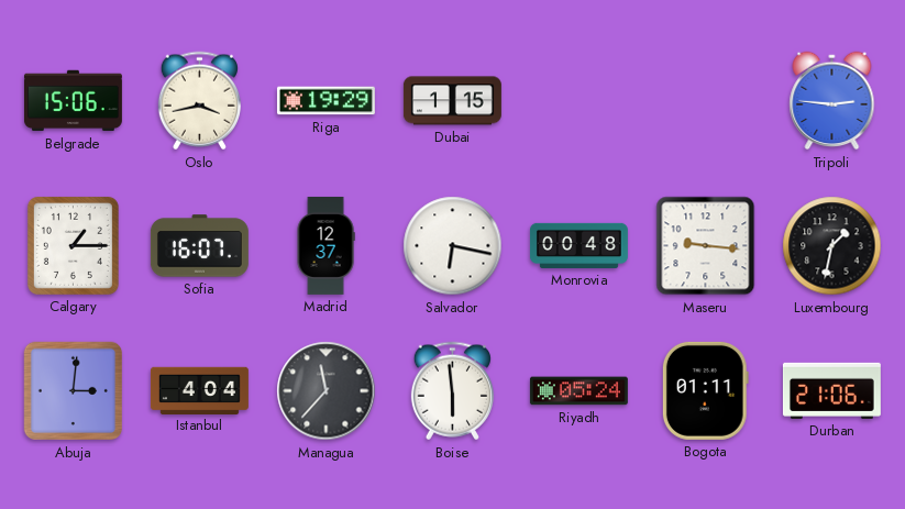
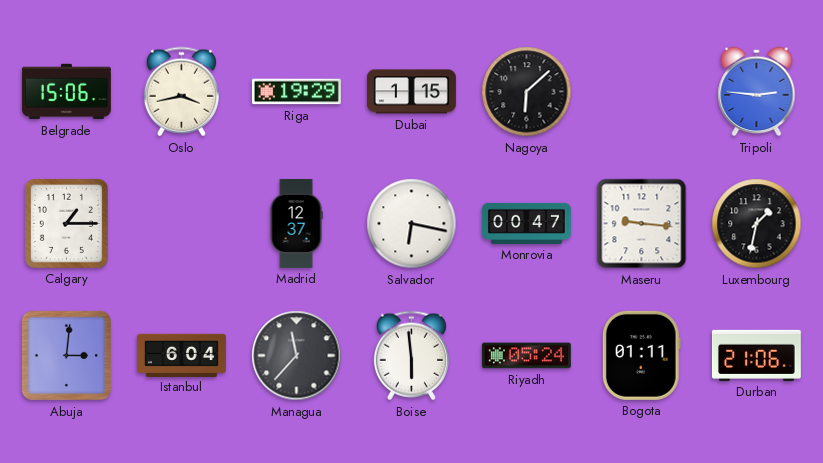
Nagoya: none -> 6:08 (527, 92)
Sofia: 16:07 -> none (199, 246)
Monrovia: 00:48 -> 00:47 (526, 223)
Istanbul: 4:04 -> 6:04 (181, 355)
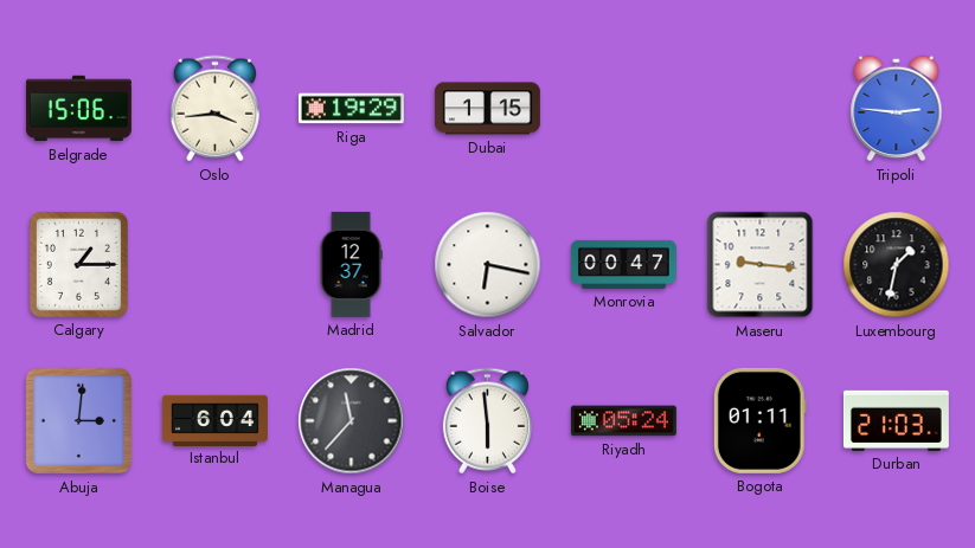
Oslo: 3:43 -> 3:44 (214, 109)
Nagoya: 6:08 -> none (527, 92)
Durban: 21:06 -> 21:03 (896, 420)
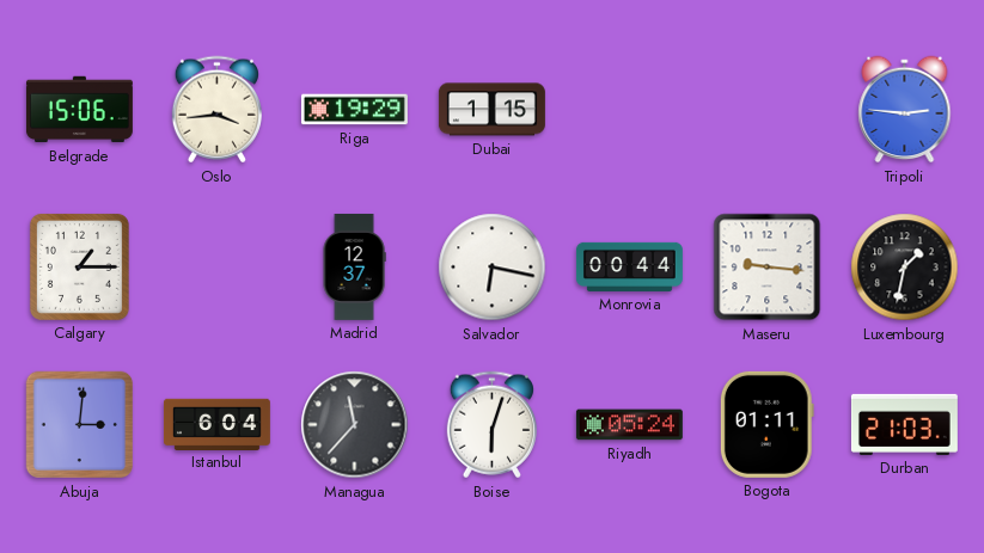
Monrovia: 00:47 -> 00:44 (629, 266)
Boise: 5:59 -> 6:03 (491, 425)
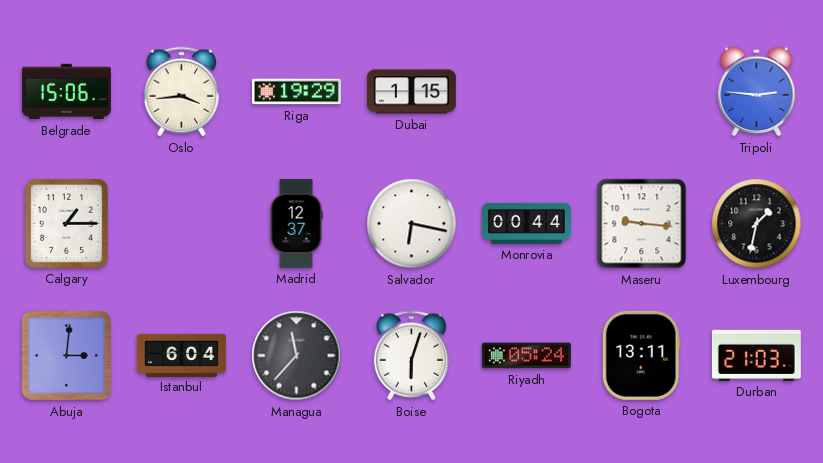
Bogota: 01:11 -> 13:11 (641, 355)
